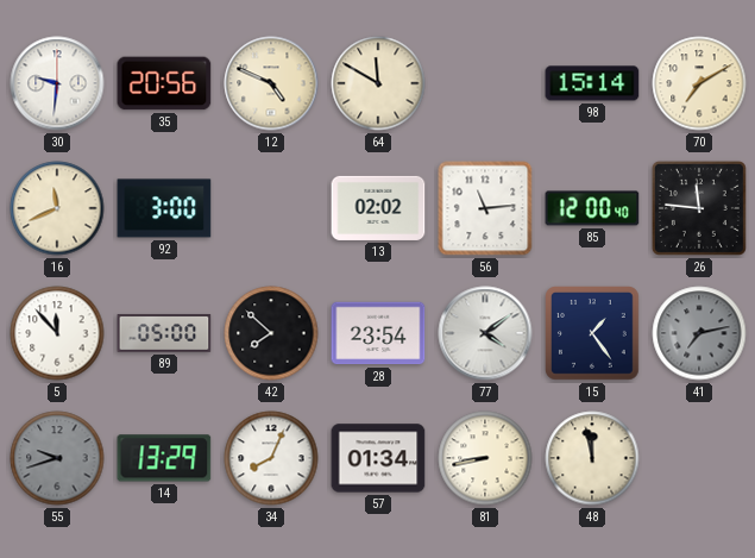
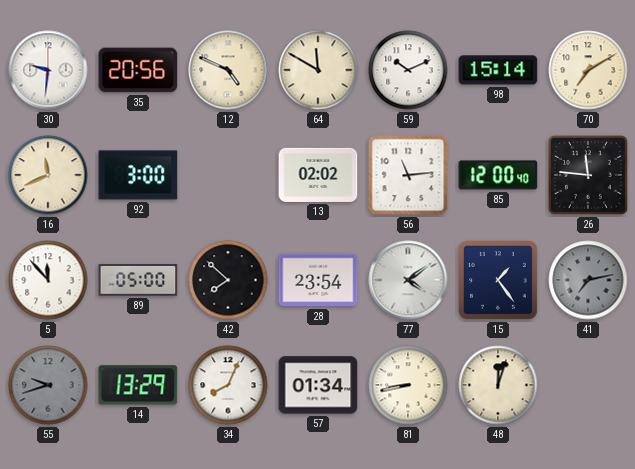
59: none -> 10:11 (408, 70)
48: 11:58 -> 12:03 (498, 385)
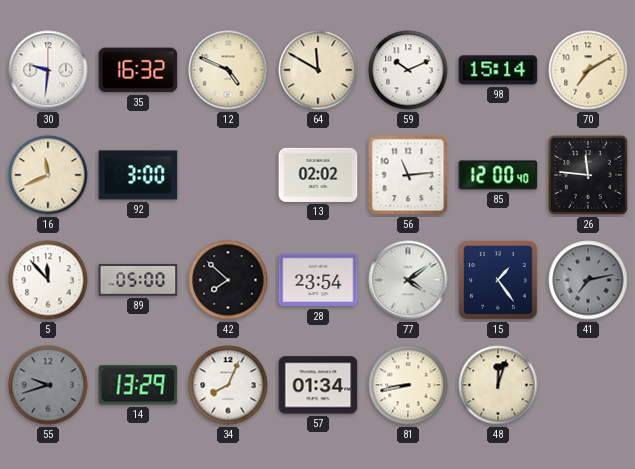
35: 20:56 -> 16:32 (138, 70)
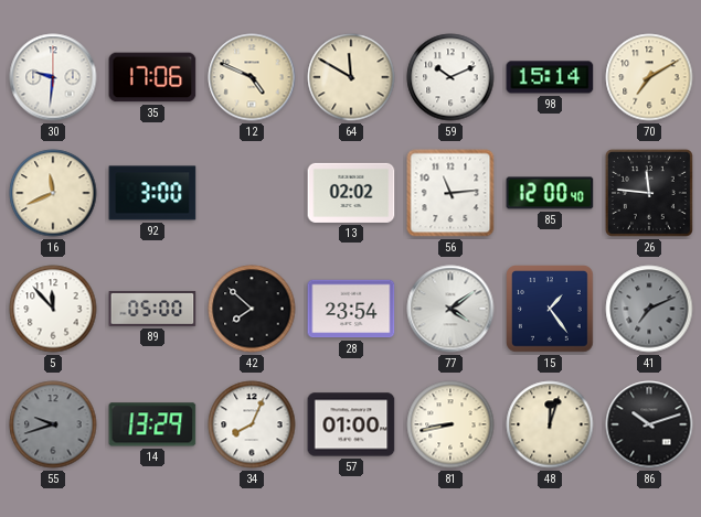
35: 16:32 -> 17:06 (152, 77)
41: 7:13 -> 7:11 (649, 309)
57: 01:34 -> 01:00 (351, 424)
86: none -> 10:12 (649, 424)
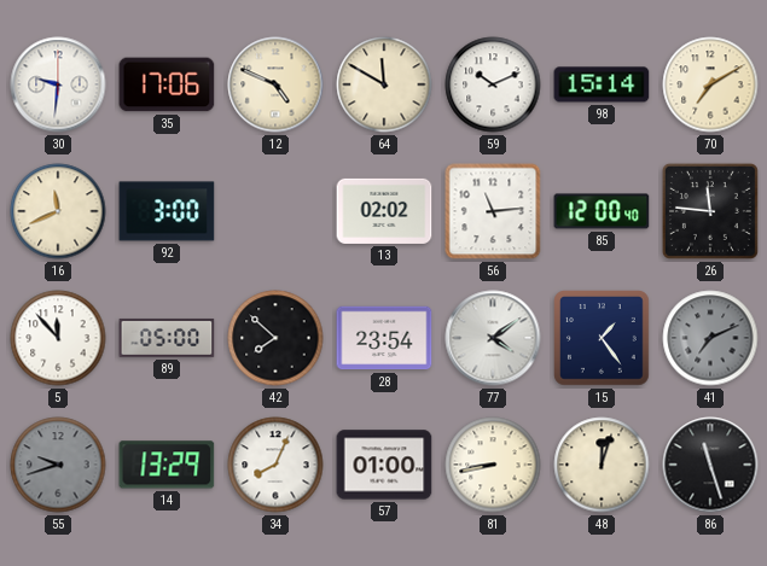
86: 10:12 -> 11:27 (710, 465)
